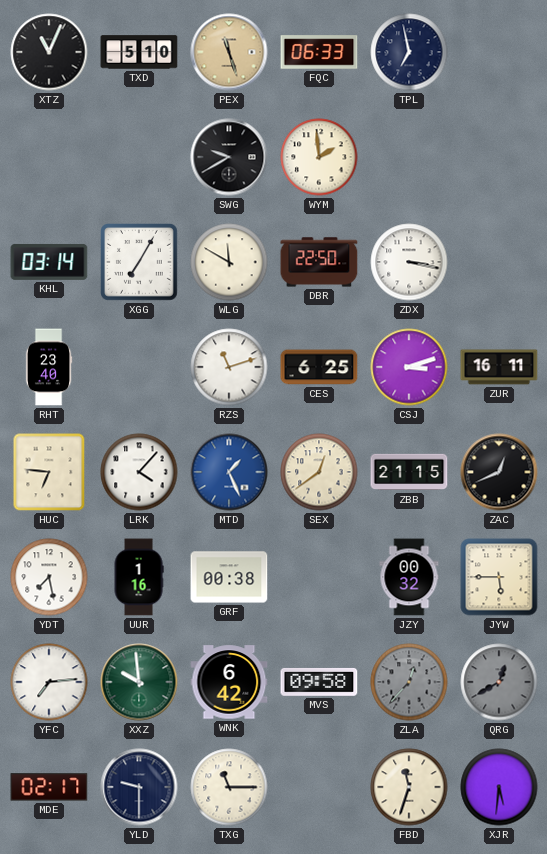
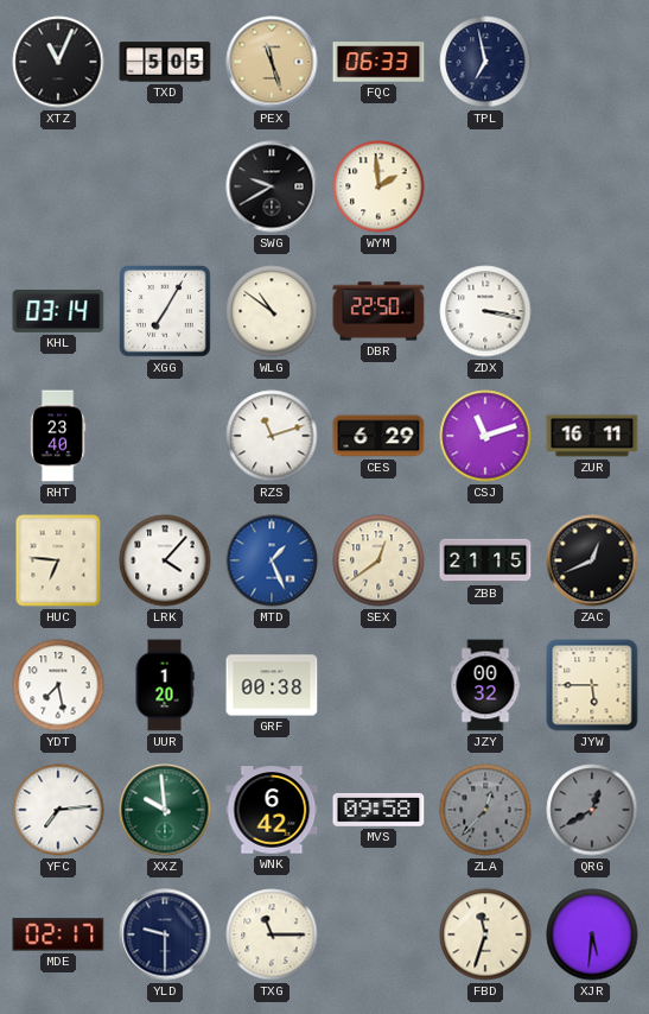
TXD: 5:10 -> 5:05 (165, 62)
WLG: 11:50 -> 10:51 (272, 311)
CES: 6:25 -> 6:29 (378, 436)
CSJ: 3:12 -> 11:12 (485, 436)
UUR: 1:16 -> 1:20 (165, 685)
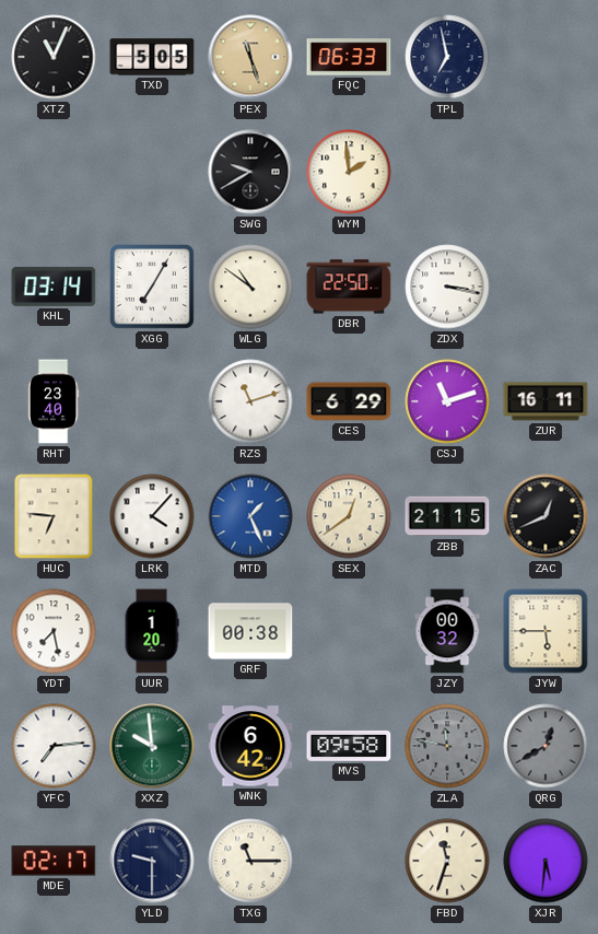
ZLA: 12:37 -> 11:47 (447, 746)
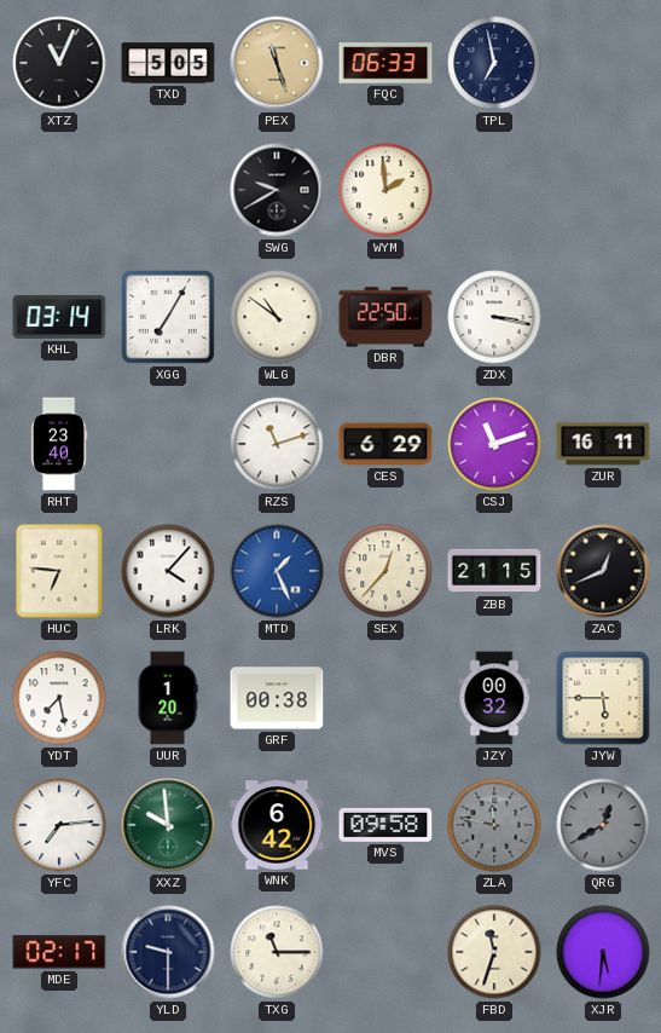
SEX: 12:39 -> 12:37 (385, 571)
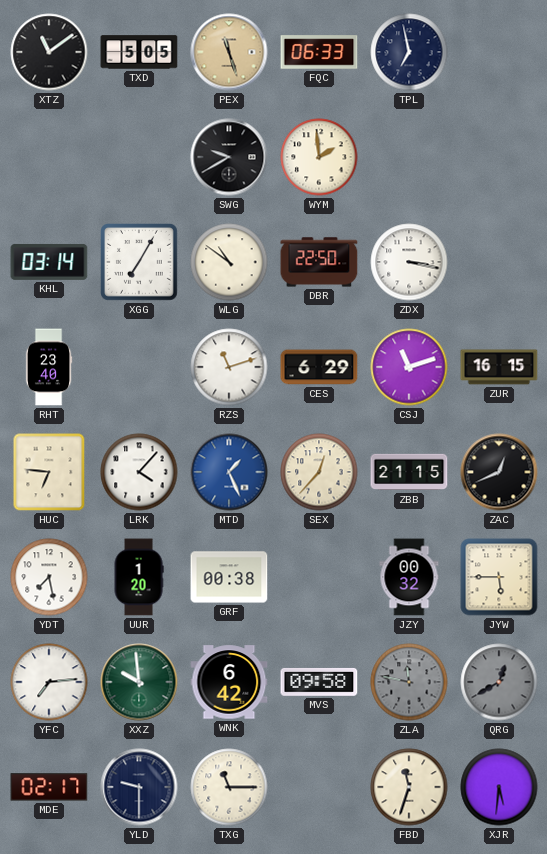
XTZ: 11:04 -> 11:09 (49, 52)
ZUR: 16:11 -> 16:15 (499, 367)
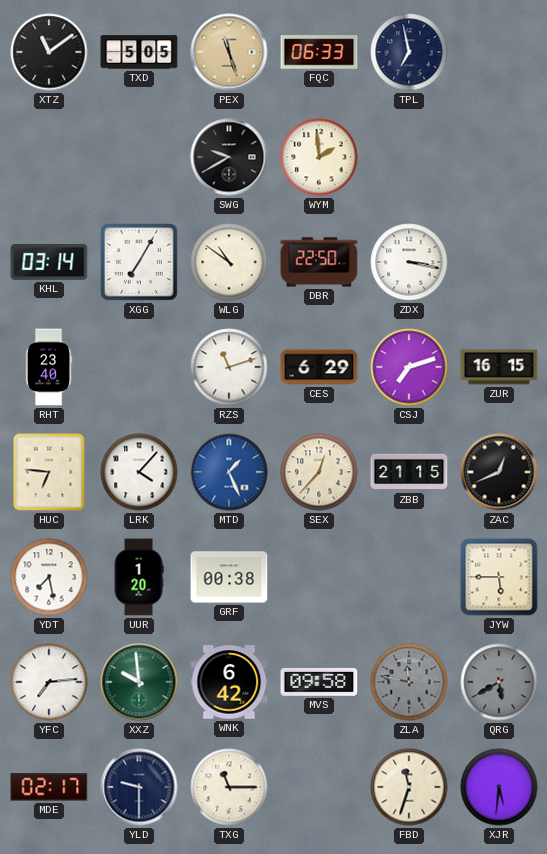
CSJ: 11:12 -> 7:12 (409, 367)
JZY: 00:32 -> none (409, 577)
QRG: 12:40 -> 5:40 (499, 682)
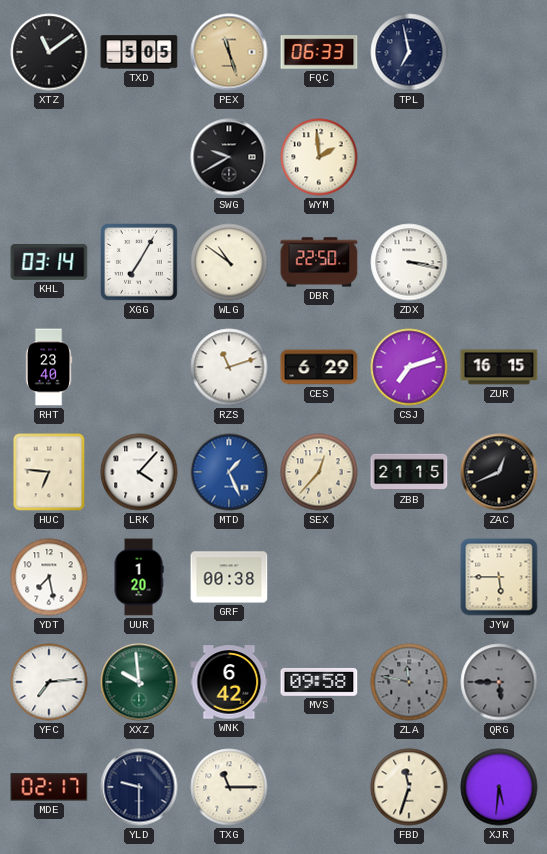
QRG: 5:40 -> 5:45 (499, 682)
